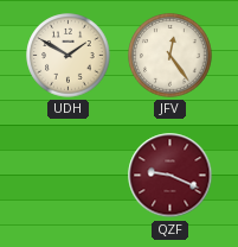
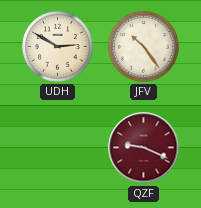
UDH: 1:50 -> 2:50 (58, 47)
JFV: 12:24 -> 10:24 (144, 47)
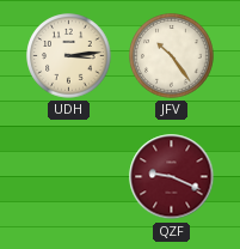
UDH: 2:50 -> 3:14 (69, 56)
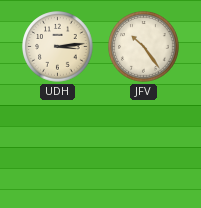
QZF: 9:19 -> none (172, 177)
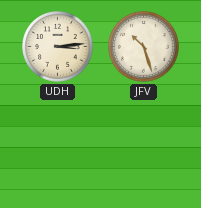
JFV: 10:24 -> 10:27 (144, 47)
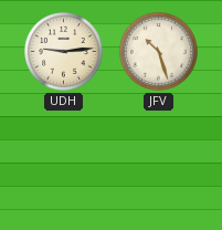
UDH: 3:14 -> 9:14 (64, 52)
